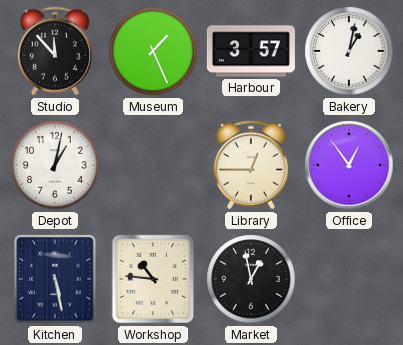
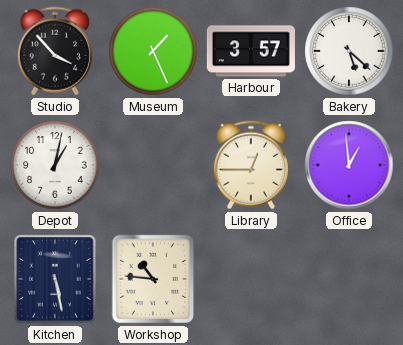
Studio: 11:53 -> 3:53 (55, 51)
Bakery: 1:02 -> 5:22 (349, 51)
Office: 12:54 -> 12:59 (349, 165)
Market: 12:58 -> none (251, 279)
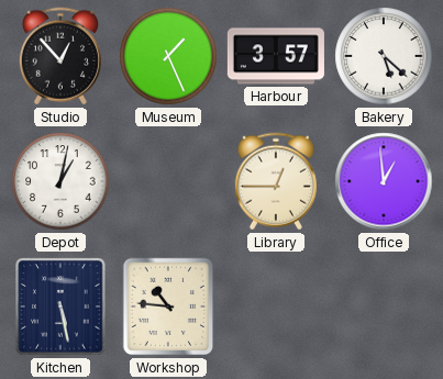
Studio: 3:53 -> 12:53 (60, 56)
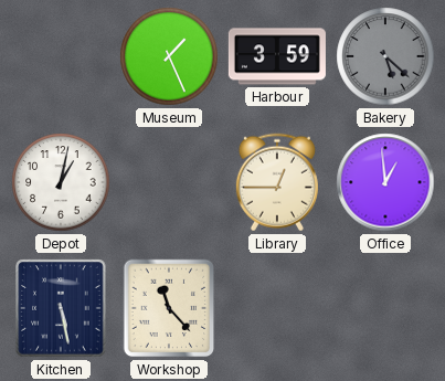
Studio: 12:53 -> none (60, 56)
Harbour: 3:57 -> 3:59 (277, 56)
Bakery dial: white -> grey (385, 56)
Workshop: 10:46 -> 11:23 (169, 308)
